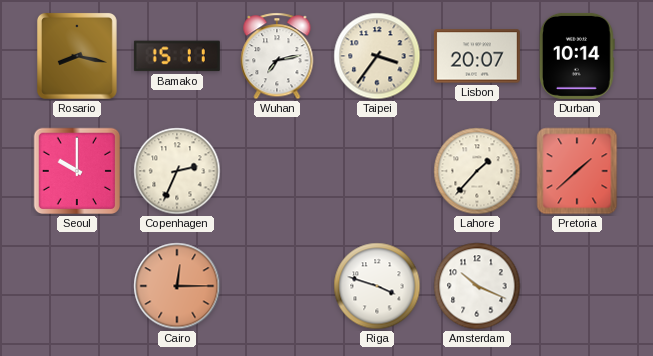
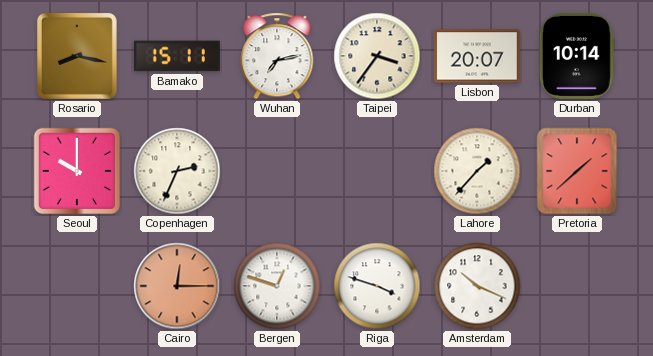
Bergen: none -> 12:48 (277, 286)
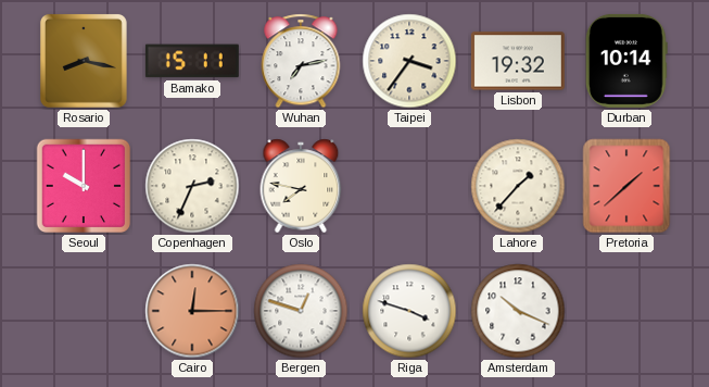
Lisbon: 20:07 -> 19:32 (518, 61)
Oslo: none -> 7:47 (301, 186)
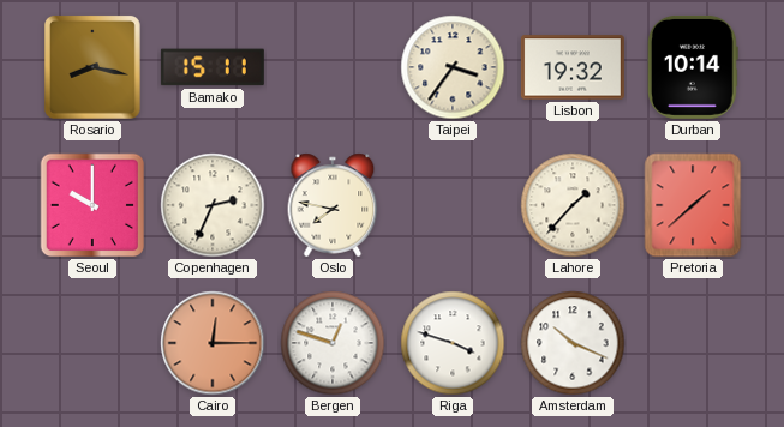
Wuhan: 7:13 -> none (301, 61)
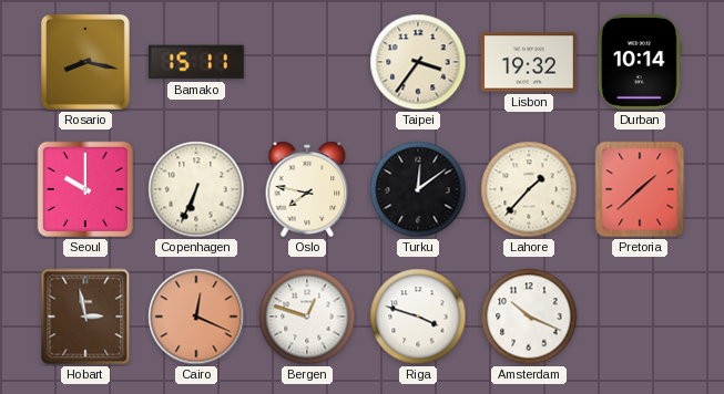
Copenhagen: 2:34 -> 6:34 (196, 189)
Turku: none -> 12:09 (418, 189)
Hobart: none -> 2:58 (85, 317)
Cairo: 12:15 -> 12:19 (196, 317)
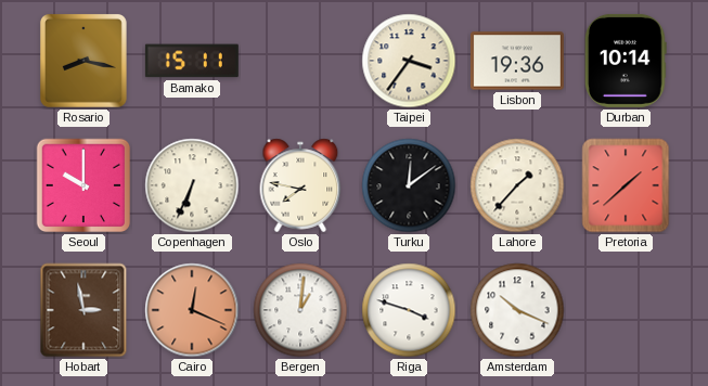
Lisbon: 19:32 -> 19:36 (517, 61)
Bergen: 12:48 -> 1:01 (300, 310)
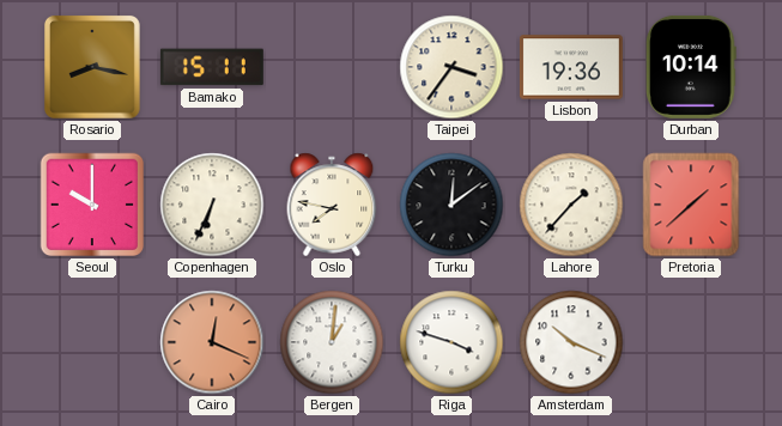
Hobart: 2:58 -> none (83, 310)
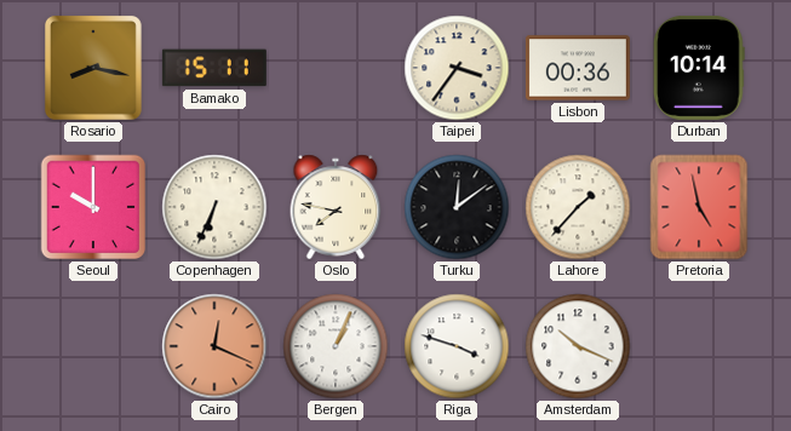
Lisbon: 19:36 -> 00:36 (578, 68)
Pretoria: 1:38 -> 4:58 (699, 207)
Bergen: 1:01 -> 1:04 (336, 346)
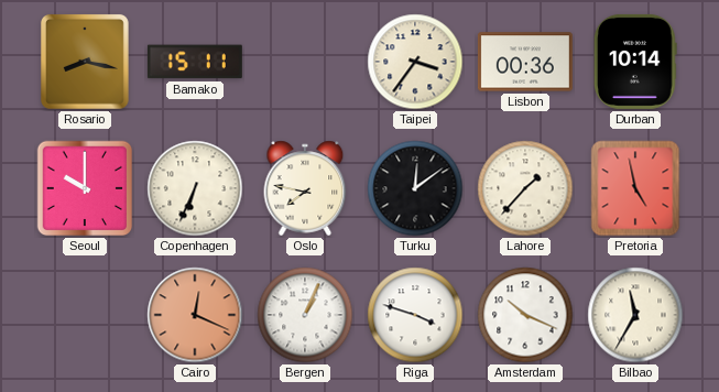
Bilbao: none -> 11:35 (635, 315)
